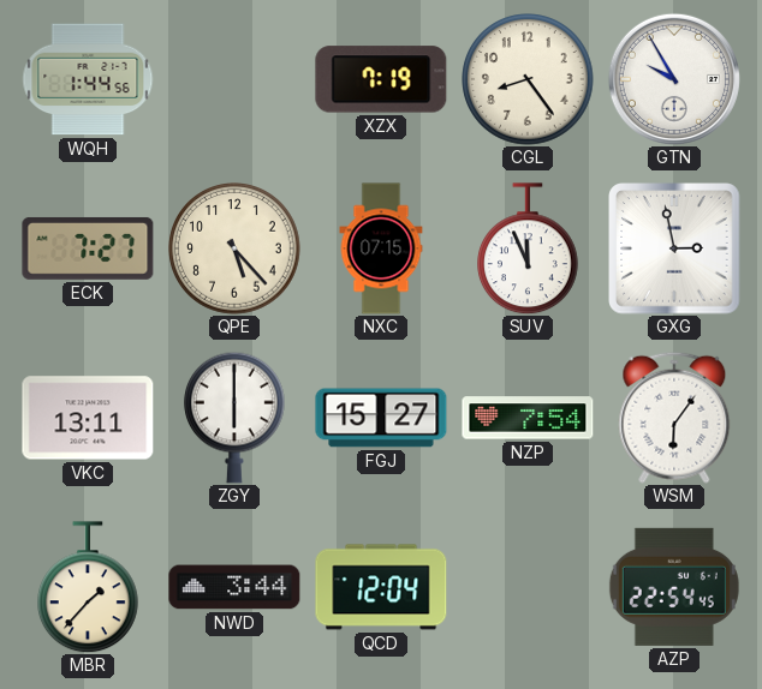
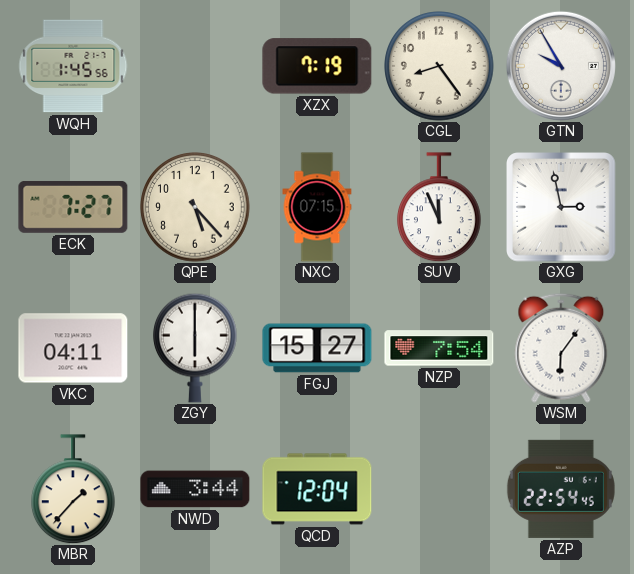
WQH: 1:44 -> 1:45 (73, 66)
VKC: 13:11 -> 04:11 (73, 348)
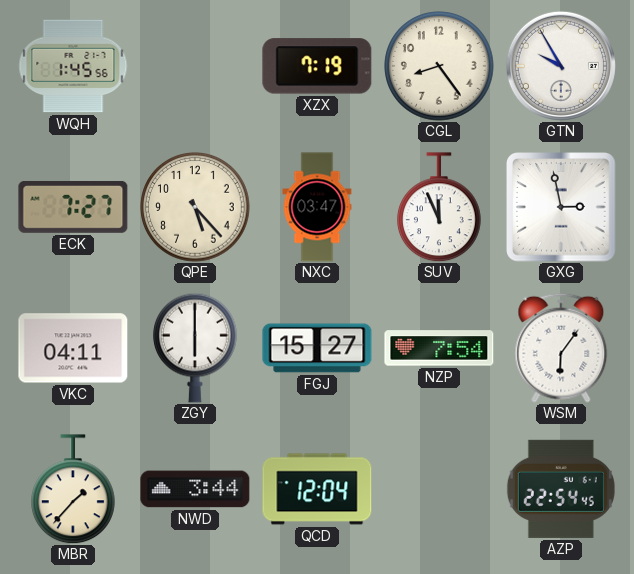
NXC: 07:15 -> 03:47 (317, 207)
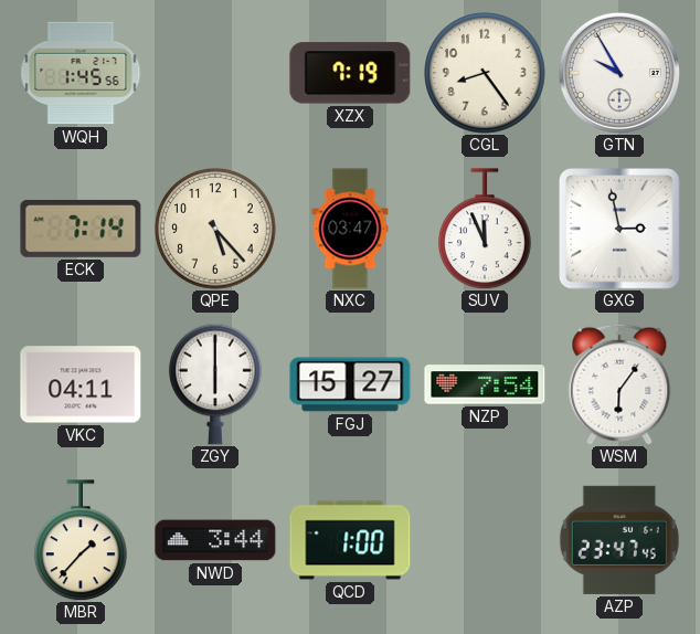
ECK: 7:27 -> 7:14 (81, 229)
QCD: 12:04 -> 1:00 (350, 540)
AZP: 22:54 -> 23:47 (619, 540)
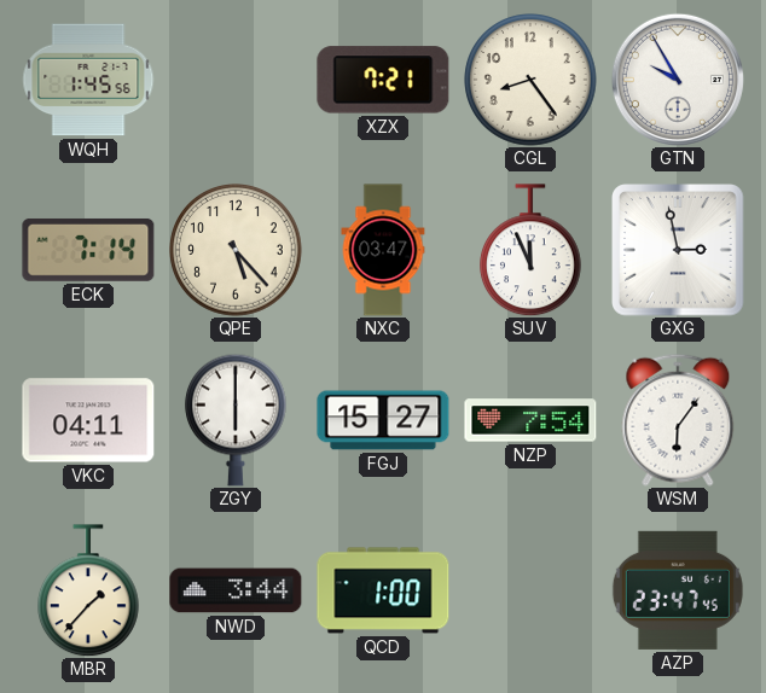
XZX: 7:19 -> 7:21 (383, 80)
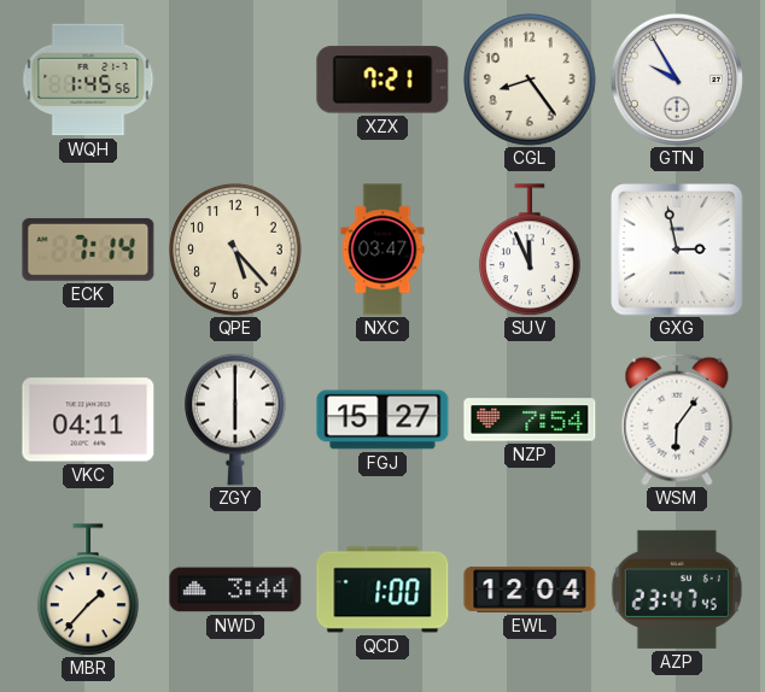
EWL: none -> 12:04 (530, 590)
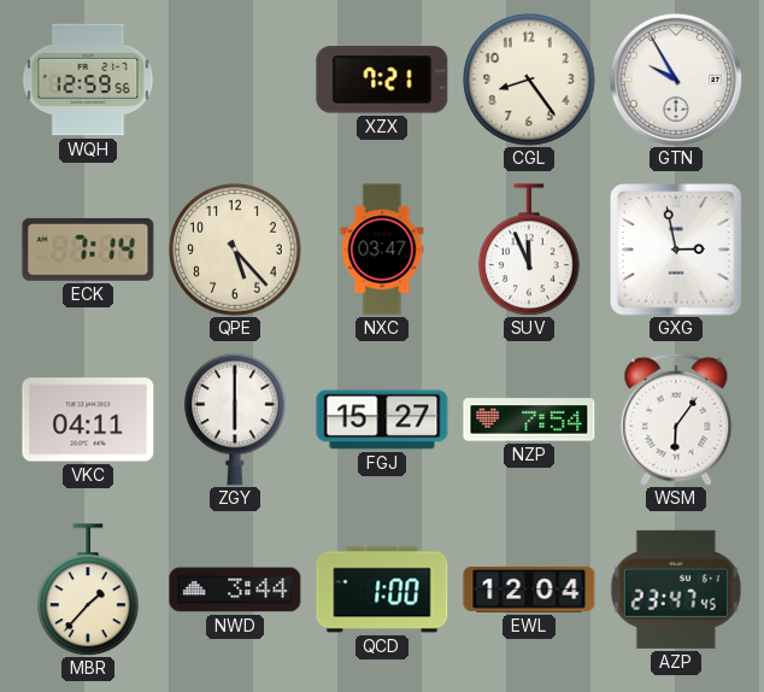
WQH: 1:45 -> 12:59 (88, 80)
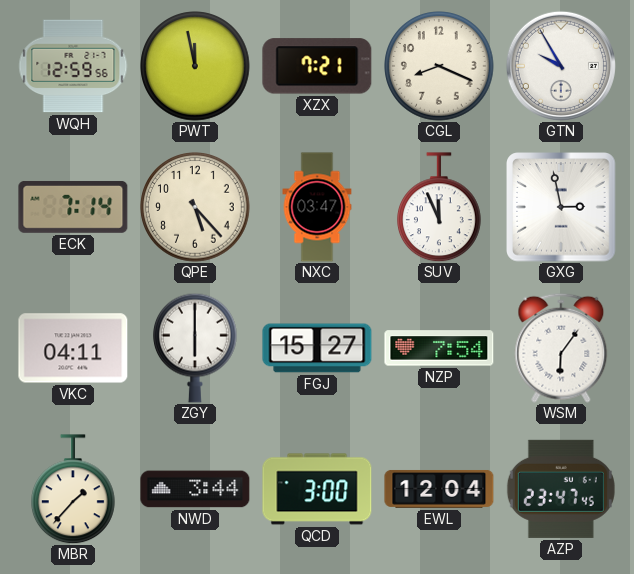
PWT: none -> 11:58 (195, 66)
CGL: 8:24 -> 8:19 (439, 66)
QCD: 1:00 -> 3:00 (317, 489)
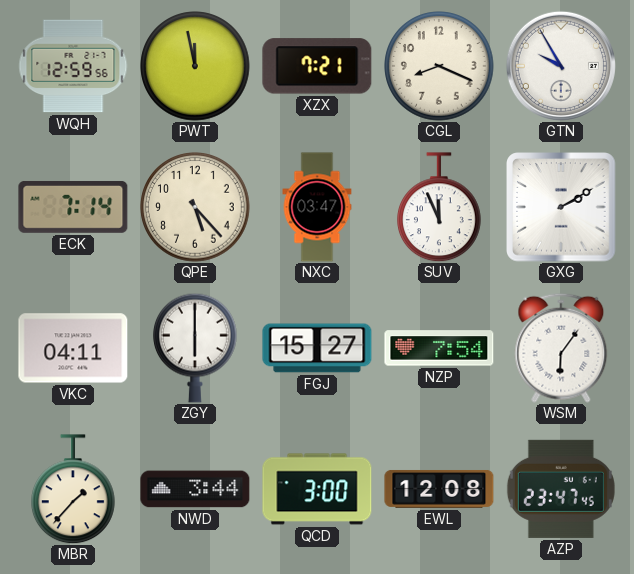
GXG: 2:58 -> 2:10 (561, 207)
EWL: 12:04 -> 12:08 (439, 489)
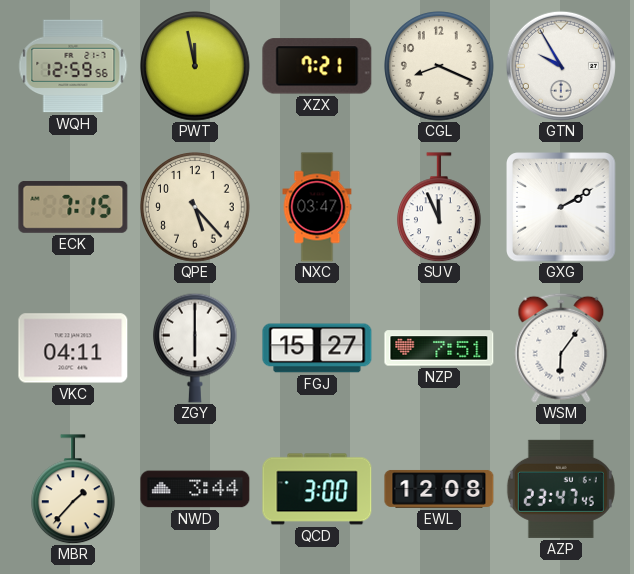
ECK: 7:14 -> 7:15 (73, 207)
NZP: 7:54 -> 7:51 (439, 348)
